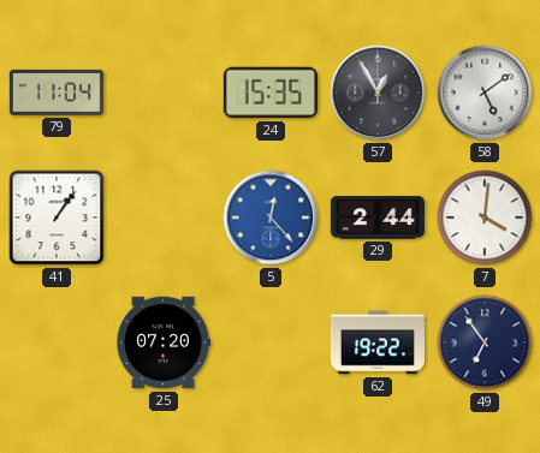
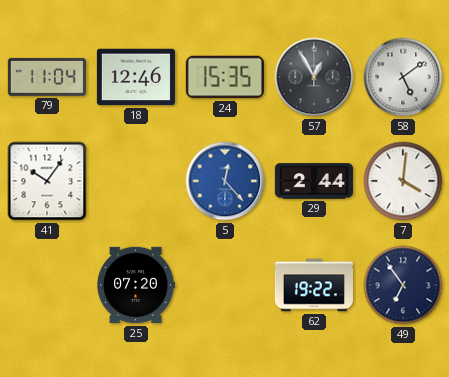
18: none -> 12:46 (136, 77)
41: 1:06 -> 10:06 (47, 181)
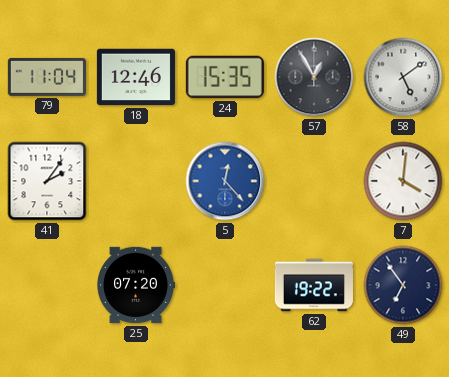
41: 10:06 -> 2:06 (47, 181)
29: 2:44 -> none (314, 181)
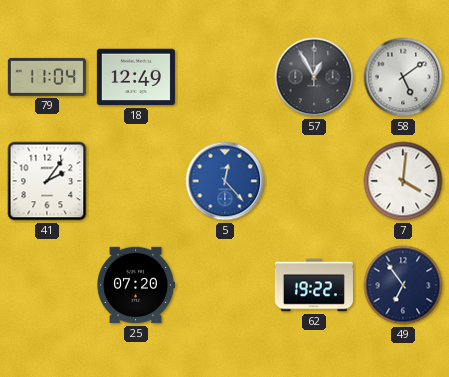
18: 12:46 -> 12:49 (136, 77)
24: 15:35 -> none (225, 77)
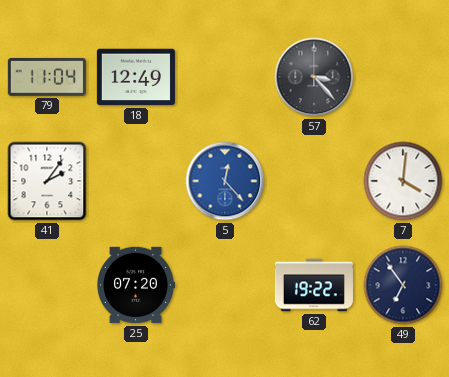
57: 12:55 -> 3:23 (314, 77)
58: 5:09 -> none (403, 77)
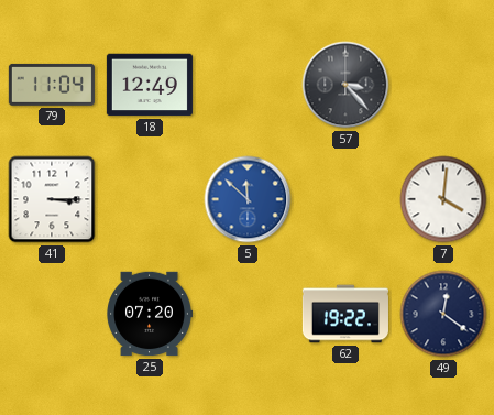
41: 2:06 -> 3:15 (52, 199)
5: 12:23 -> 11:52 (248, 199)
49: 6:54 -> 12:21 (443, 314)
